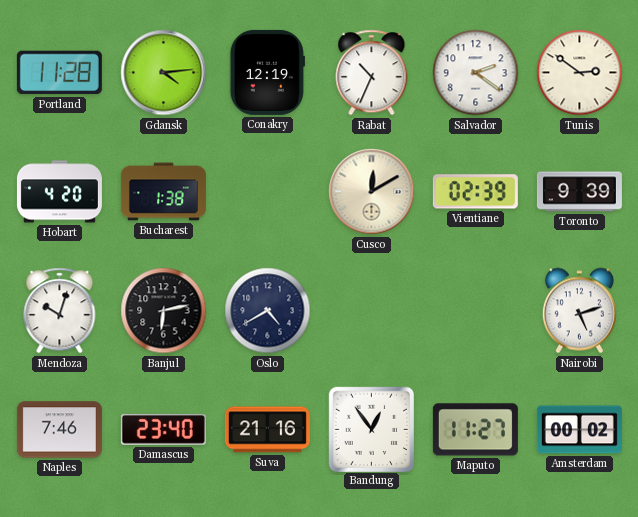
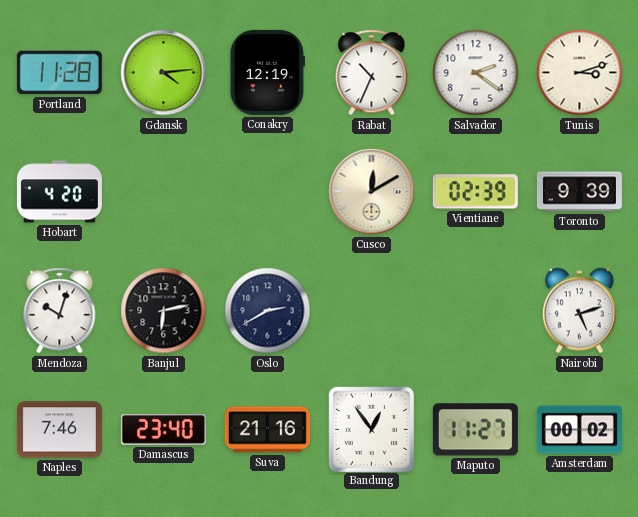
Tunis: 2:51 -> 3:12 (580, 73)
Bucharest: 1:38 -> none (163, 192)
Oslo: 4:40 -> 2:40 (268, 311)
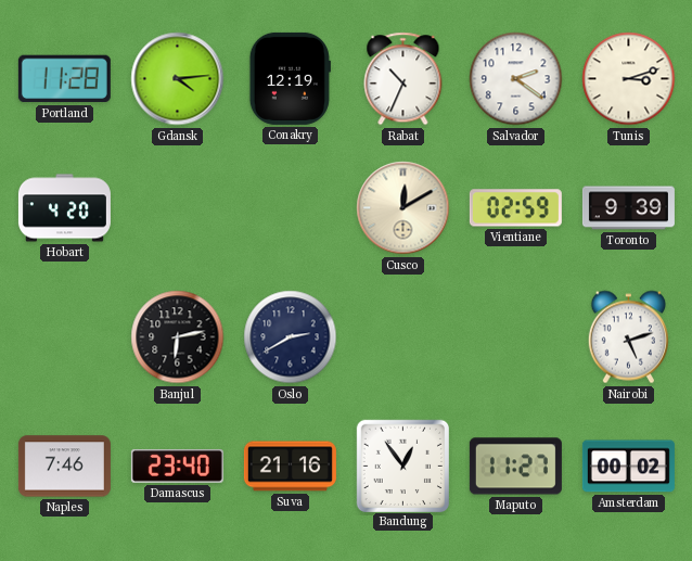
Vientiane: 02:39 -> 02:59 (515, 208)
Mendoza: 10:03 -> none (60, 311)
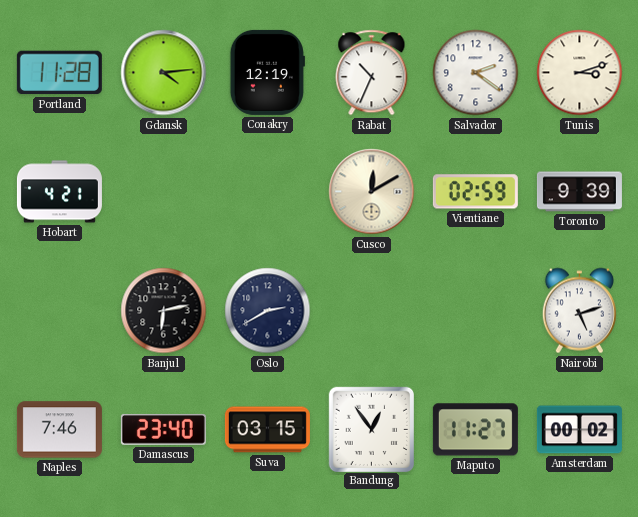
Hobart: 4:20 -> 4:21 (59, 192)
Suva: 21:16 -> 03:15 (267, 430)
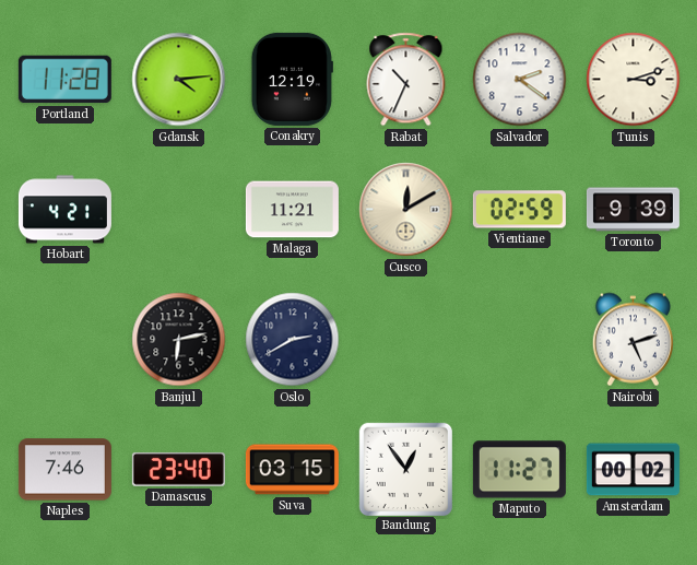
Malaga: none -> 11:21 (292, 210)
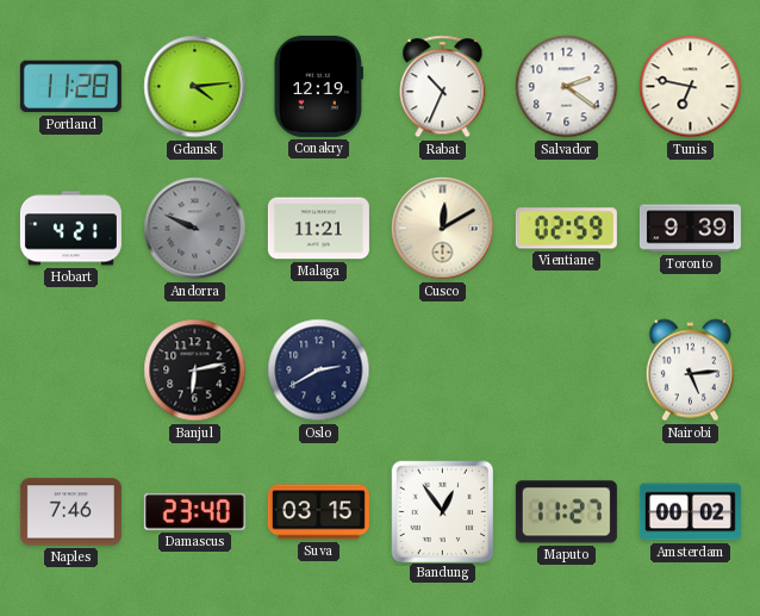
Tunis: 3:12 -> 6:47 (691, 87)
Andorra: none -> 9:49 (195, 229)
Nairobi: 5:12 -> 5:14 (690, 371)
